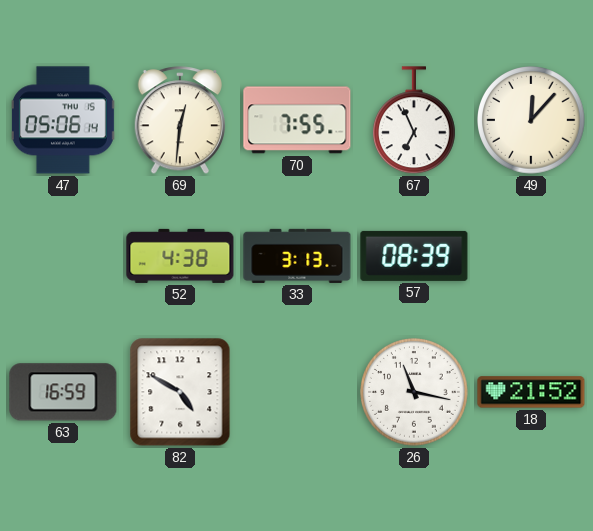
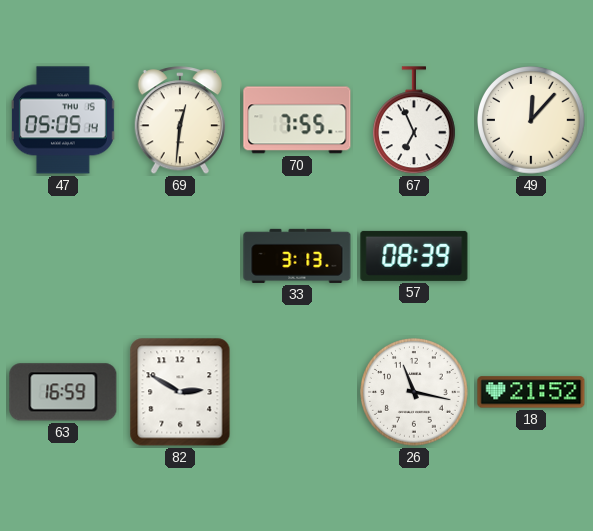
47: 05:06 -> 05:05 (63, 120)
52: 4:38 -> none (180, 256)
82: 4:50 -> 2:50 (180, 392)
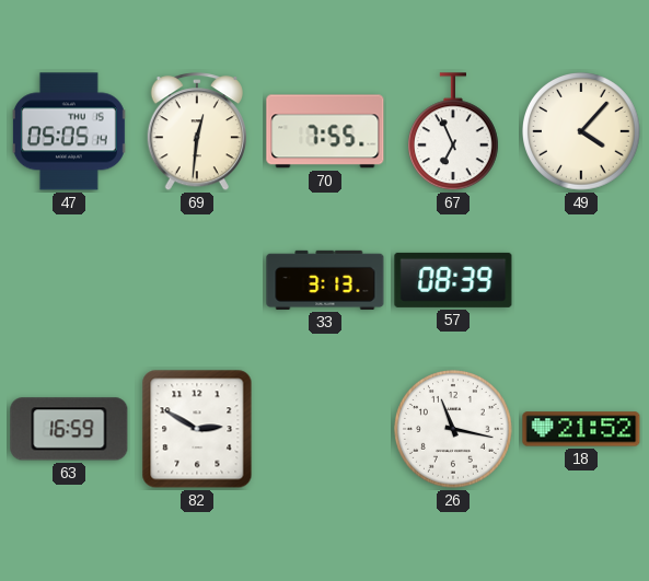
49: 12:07 -> 4:07 (582, 132)
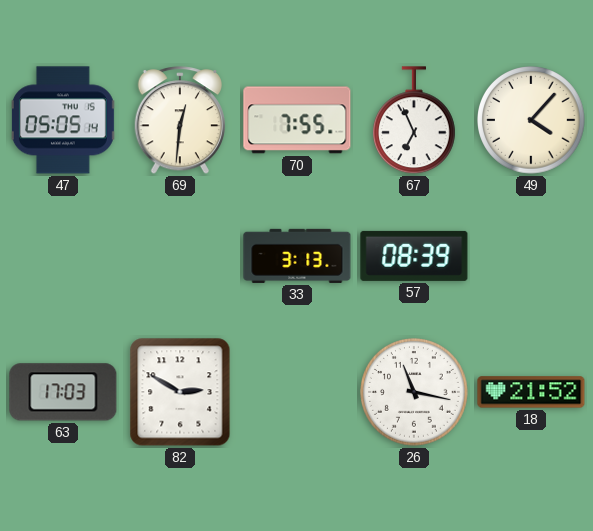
63: 16:59 -> 17:03 (63, 392)
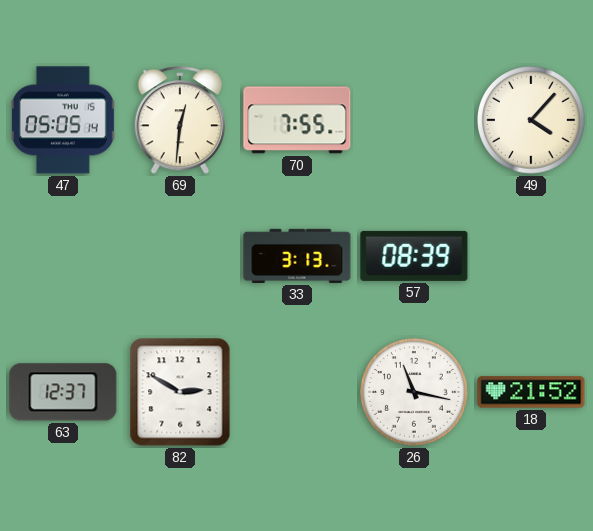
67: 6:56 -> none (414, 121)
63: 17:03 -> 12:37 (63, 392)
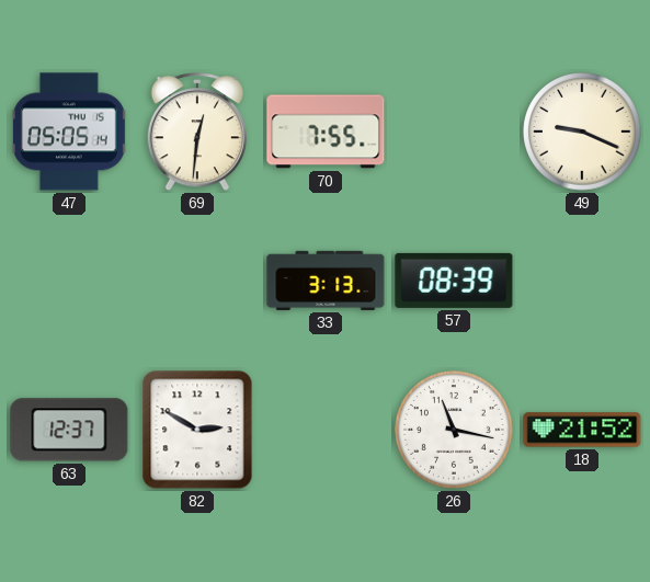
49: 4:07 -> 9:19 (583, 133)
